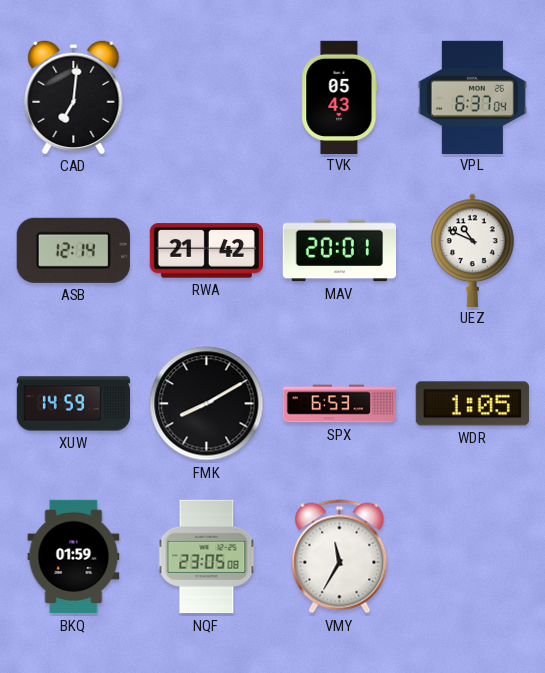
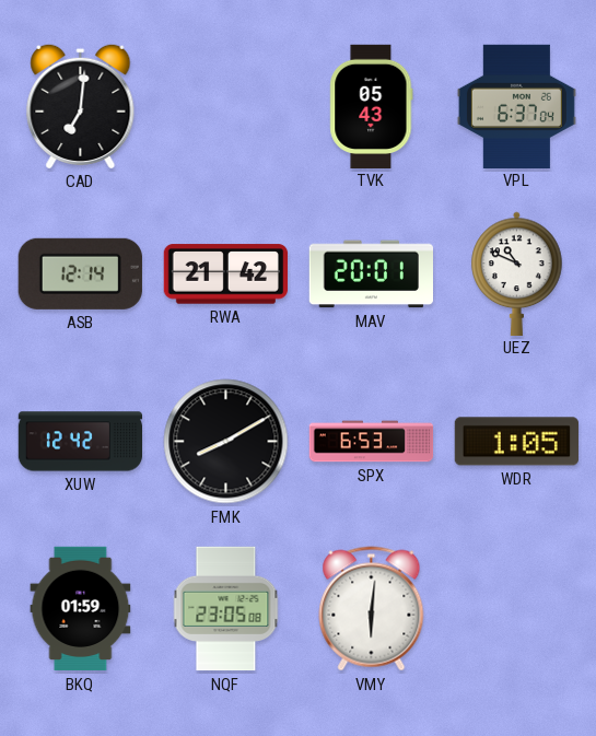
XUW: 14:59 -> 12:42 (81, 442)
VMY: 11:35 -> 6:01 (372, 609)
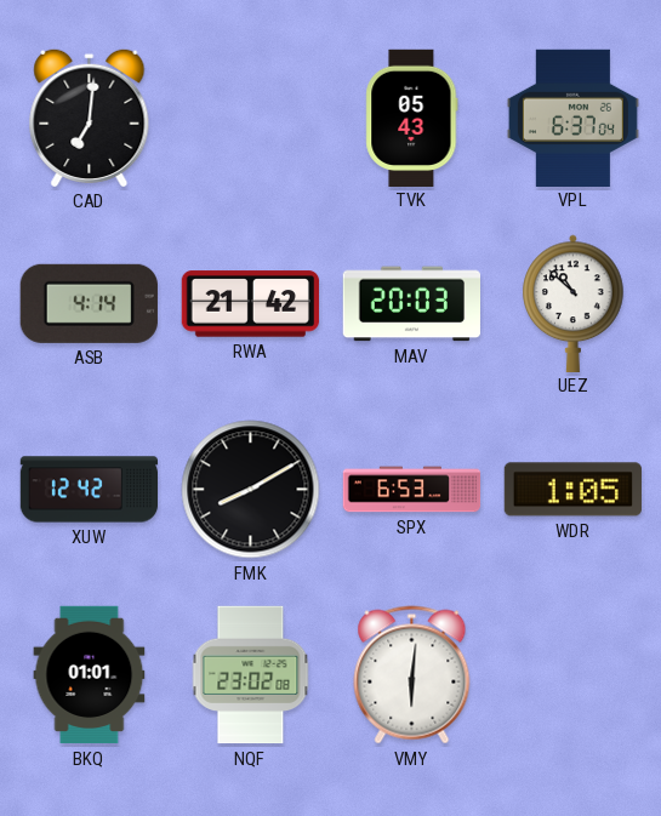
ASB: 12:14 -> 4:14 (89, 303)
MAV: 20:01 -> 20:03 (411, 304)
UEZ: 10:49 -> 10:52 (574, 303)
BKQ: 01:59 -> 01:01 (90, 675)
NQF: 23:05 -> 23:02 (251, 675)
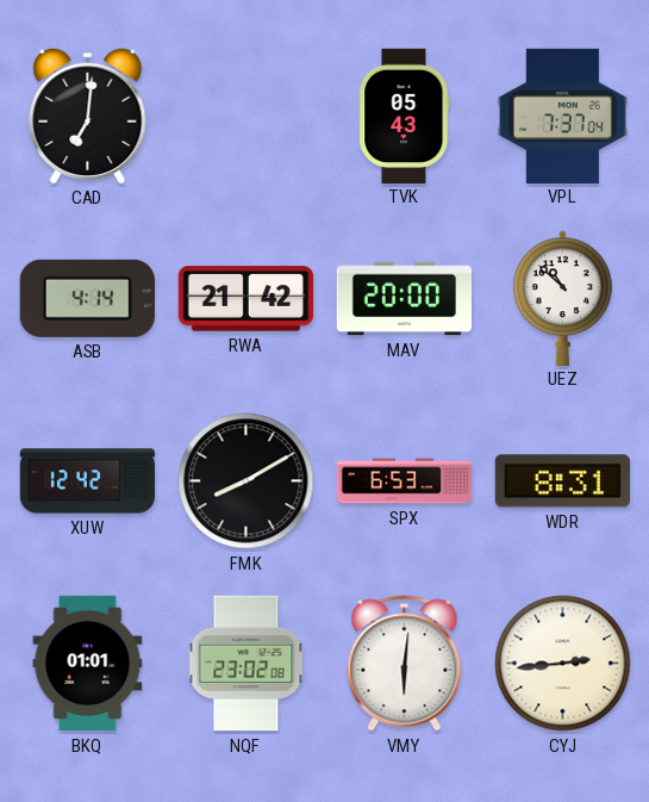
VPL: 6:37 -> 7:37 (562, 116)
MAV: 20:03 -> 20:00 (404, 299)
WDR: 1:05 -> 8:31 (562, 481)
CYJ: none -> 2:44 (563, 664)
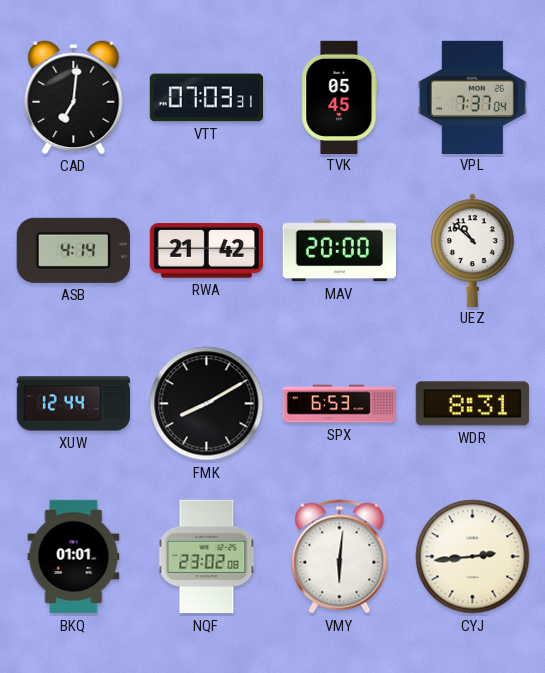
VTT: none -> 07:03 (206, 98)
TVK: 05:43 -> 05:45 (340, 97)
XUW: 12:42 -> 12:44 (74, 404)
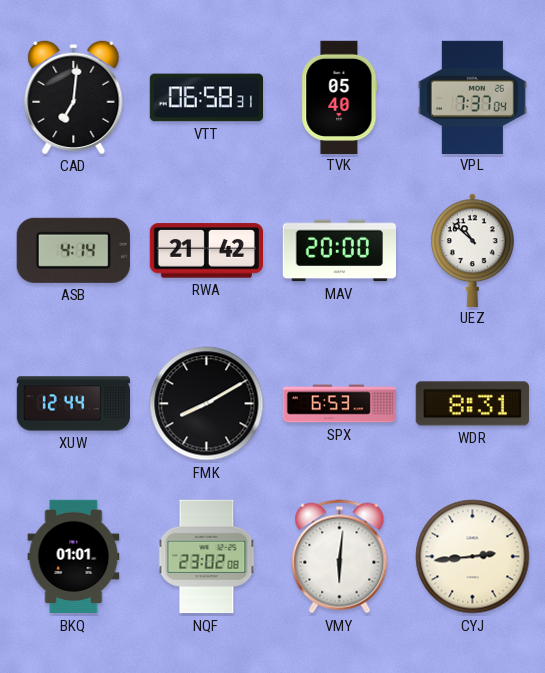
VTT: 07:03 -> 06:58 (206, 98)
TVK: 05:45 -> 05:40 (340, 97)
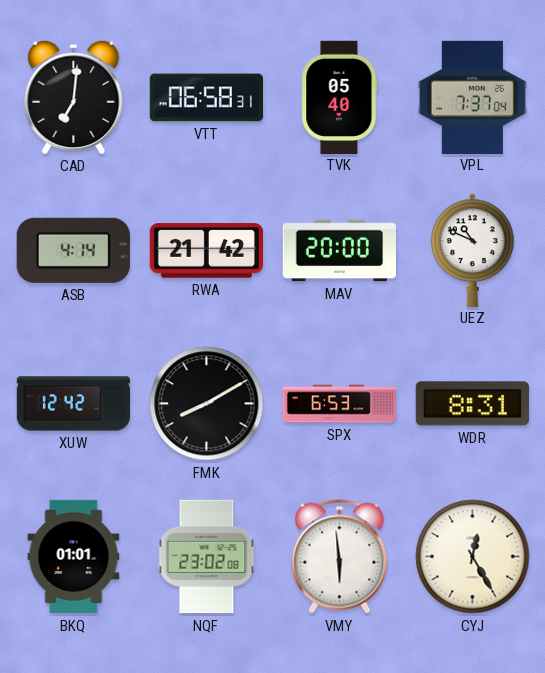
UEZ: 10:52 -> 10:49 (473, 250)
XUW: 12:44 -> 12:42 (74, 404)
VMY: 6:01 -> 5:59 (340, 557)
CYJ: 2:44 -> 12:25 (473, 557)
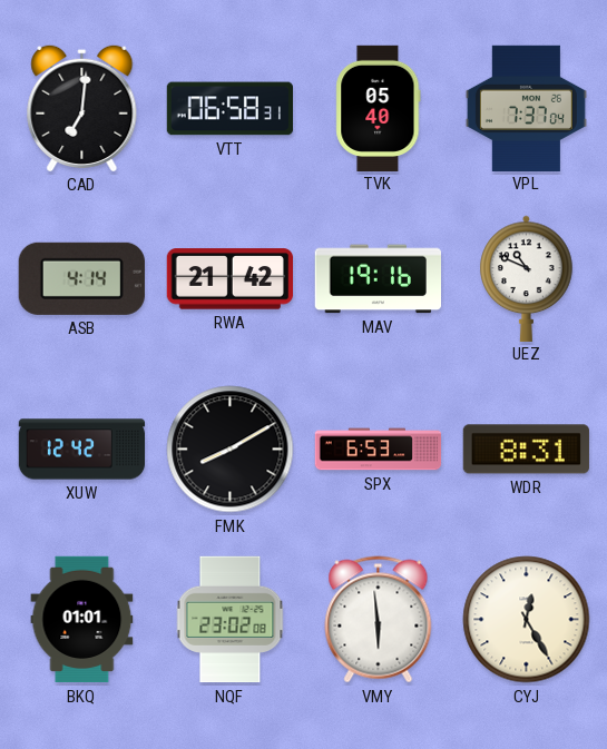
MAV: 20:00 -> 19:16 (378, 279)
